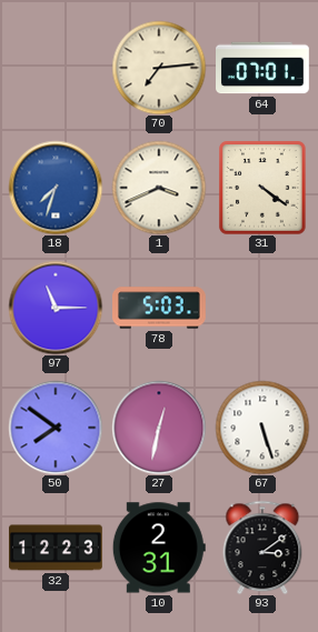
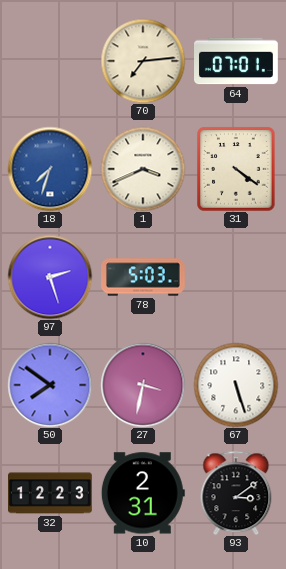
97: 11:15 -> 2:27 (50, 277)
27: 12:32 -> 3:32 (143, 385)
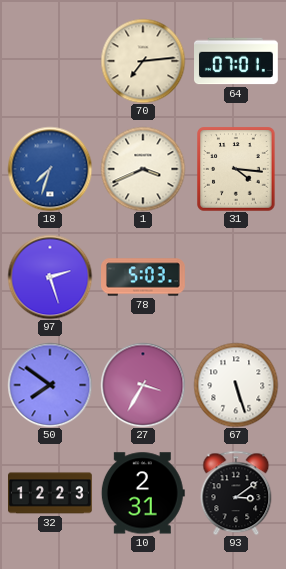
31: 4:21 -> 4:16 (236, 169)
27: 3:32 -> 3:35 (143, 385)
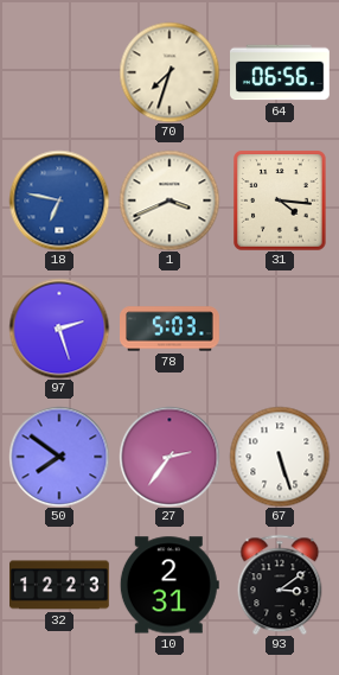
70: 7:14 -> 7:33 (170, 72)
64: 07:01 -> 06:56 (281, 72)
18: 7:33 -> 6:47 (59, 200)
27: 3:35 -> 2:36 (170, 457)
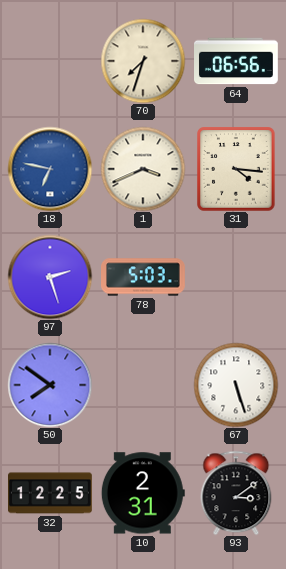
27: 2:36 -> none (170, 457)
32: 12:23 -> 12:25 (51, 493)
